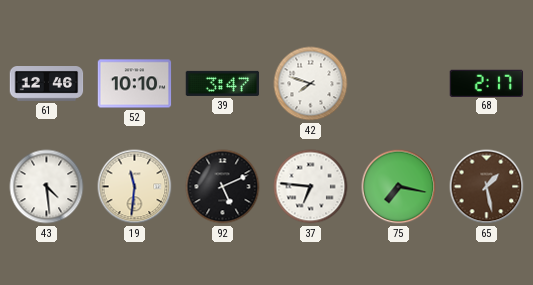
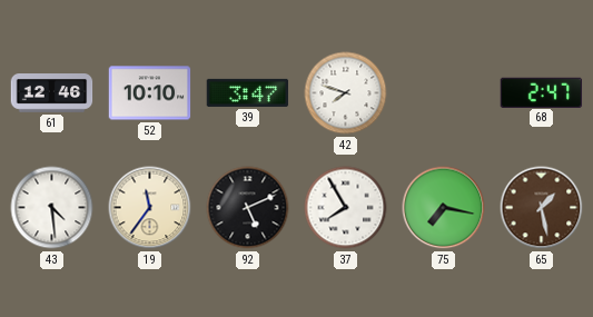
68: 2:17 -> 2:47 (542, 92)
19: 11:31 -> 11:36 (150, 208)
37: 6:46 -> 7:55 (346, 208)
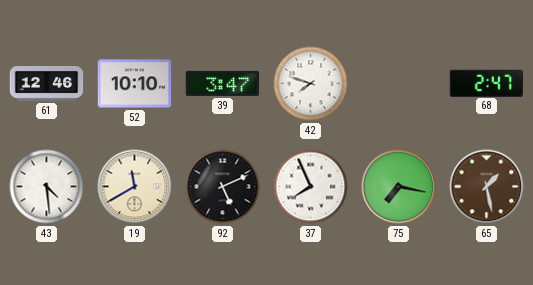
19: 11:36 -> 11:40 (135, 187)
37: 7:55 -> 7:56 (311, 187)
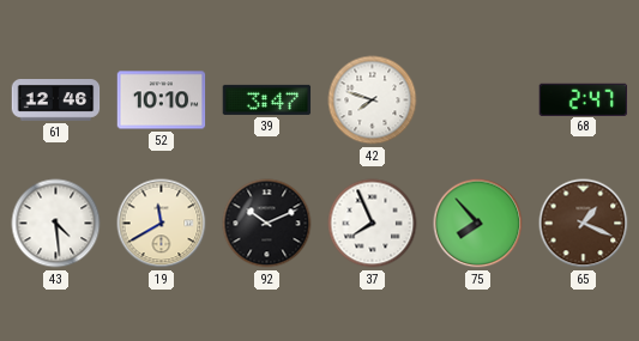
92: 5:11 -> 10:11 (267, 224)
75: 7:17 -> 7:53 (478, 224)
65: 1:28 -> 1:19 (584, 224)
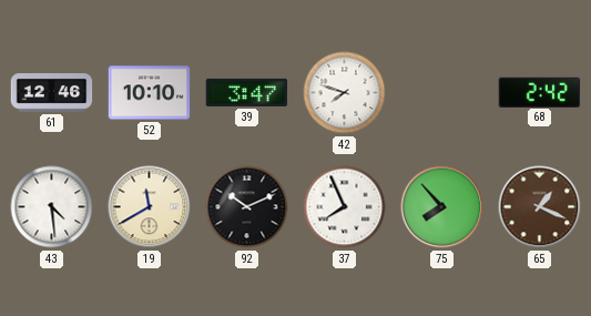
68: 2:47 -> 2:42 (540, 92)
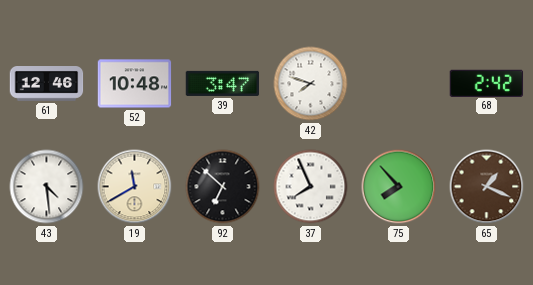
52: 10:10 -> 10:48 (135, 84)
92: 10:11 -> 6:52 (223, 187)
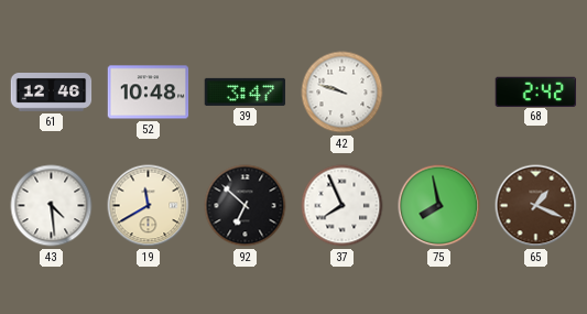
42: 7:48 -> 9:48 (343, 93)
75: 7:53 -> 7:58 (439, 206)
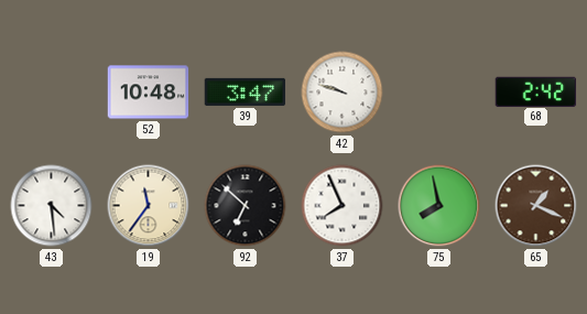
61: 12:46 -> none (52, 93)
19: 11:40 -> 11:36 (149, 206)
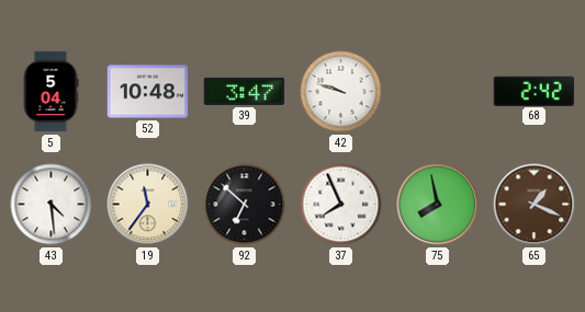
5: none -> 5:04 (50, 92)
